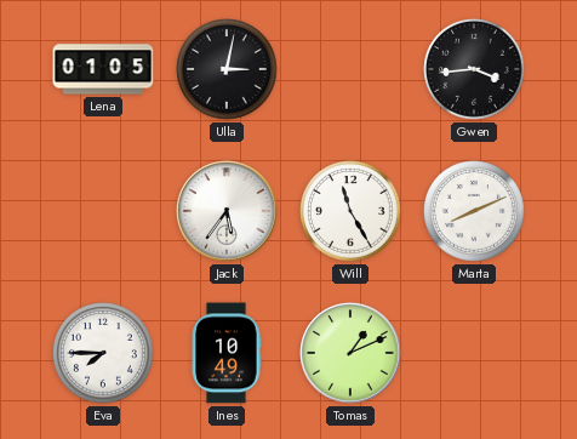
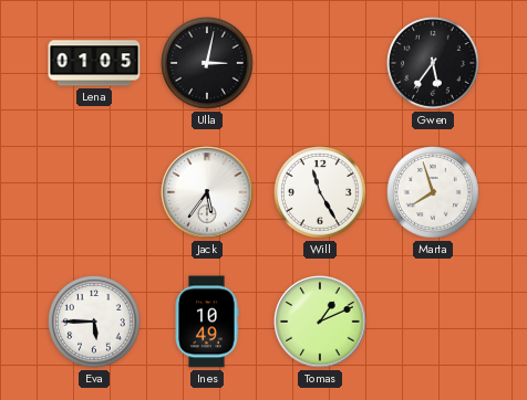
Gwen: 3:44 -> 5:36 (434, 64)
Marta: 8:11 -> 7:57 (434, 193)
Eva: 7:45 -> 5:45 (95, 323)
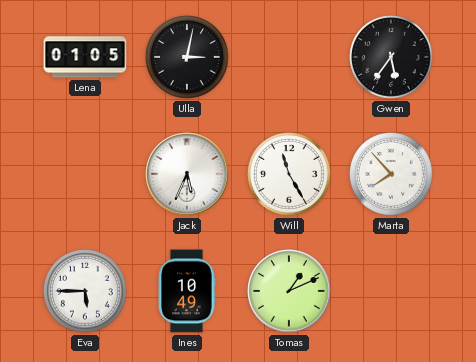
Jack: 5:36 -> 5:34 (187, 174)
Marta: 7:57 -> 7:53 (392, 175)
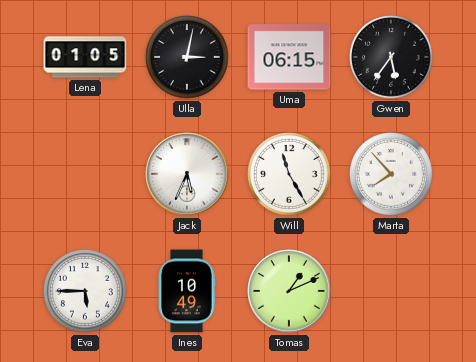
Uma: none -> 06:15 (289, 57)
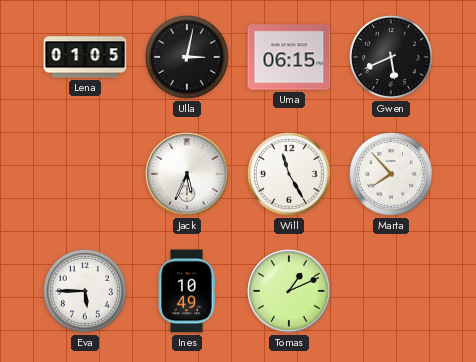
Gwen: 5:36 -> 5:41 (392, 58)
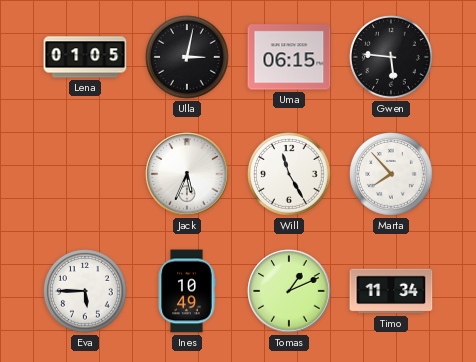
Gwen: 5:41 -> 5:46 (392, 58)
Timo: none -> 11:34 (391, 291)
